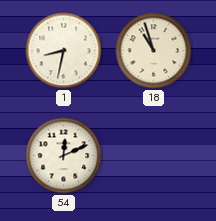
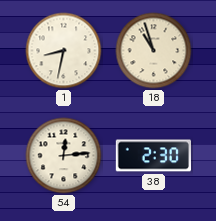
54: 12:11 -> 12:14 (64, 156)
38: none -> 2:30 (153, 156)
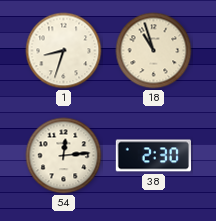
1: 8:32 -> 8:33 (64, 51)
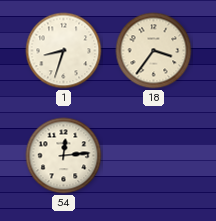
18: 10:57 -> 3:36 (154, 51)
38: 2:30 -> none (153, 156)
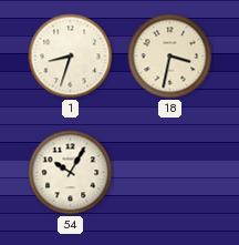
18: 3:36 -> 3:32 (170, 57)
54: 12:14 -> 10:05 (71, 173)
